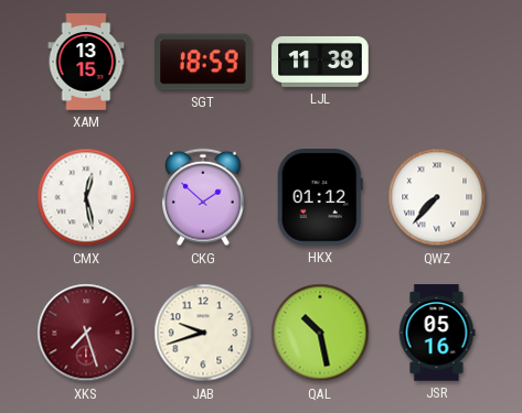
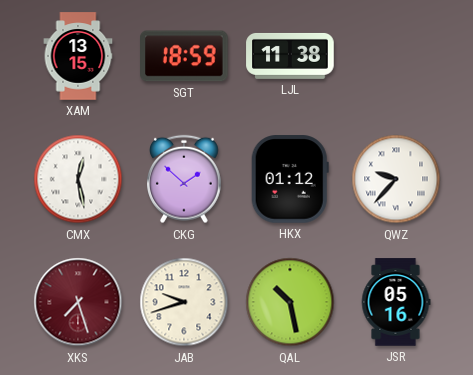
QWZ: 7:37 -> 9:37 (396, 179)
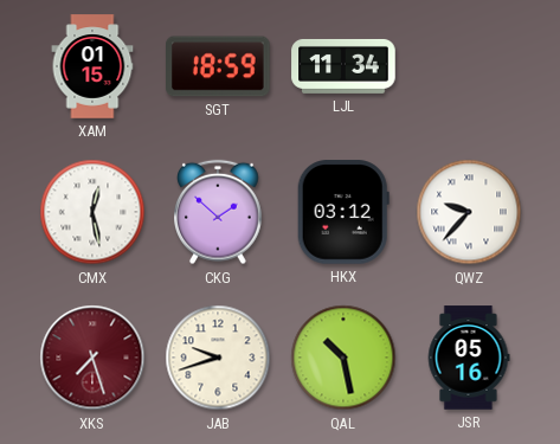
XAM: 13:15 -> 01:15 (92, 66)
LJL: 11:38 -> 11:34 (343, 66)
HKX: 01:12 -> 03:12 (343, 212)
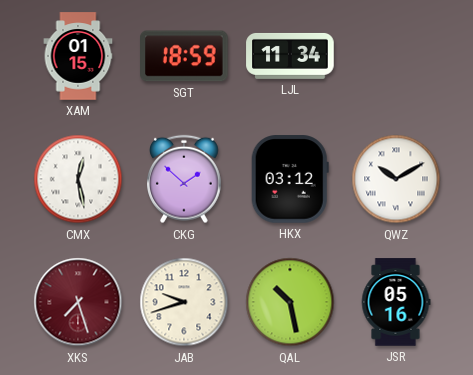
QWZ: 9:37 -> 10:10 (396, 179)
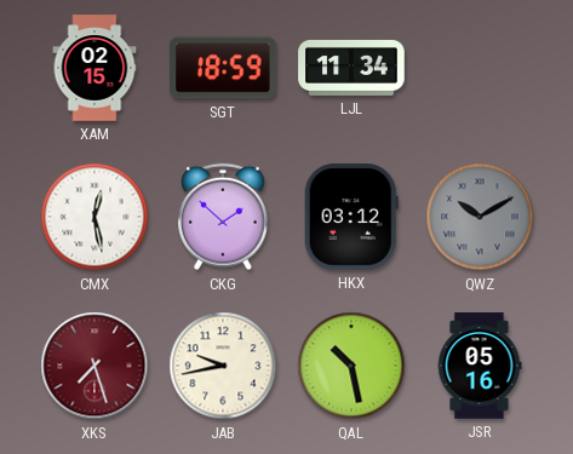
XAM: 01:15 -> 02:15 (94, 68)
QWZ dial: white -> grey (480, 217)
JAB: 9:42 -> 9:43 (223, 366)
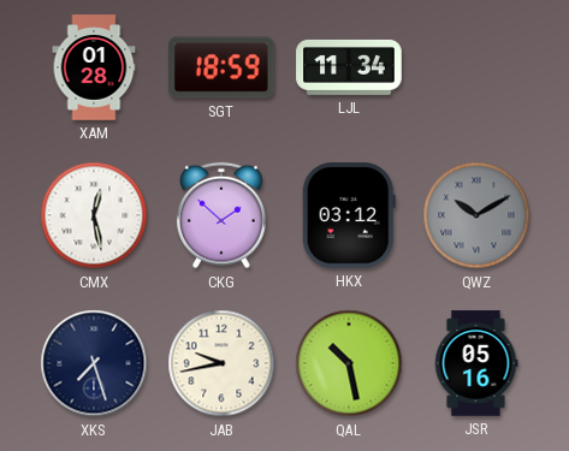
XAM: 02:15 -> 01:28 (94, 67)
XKS dial: burgundy -> navy (94, 363)
